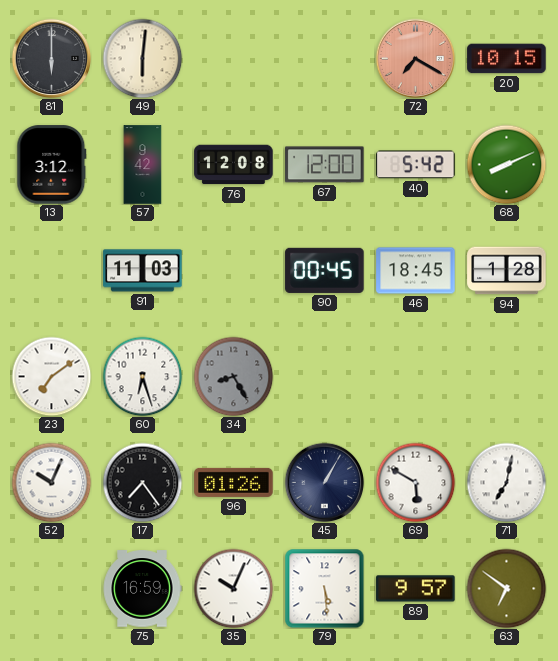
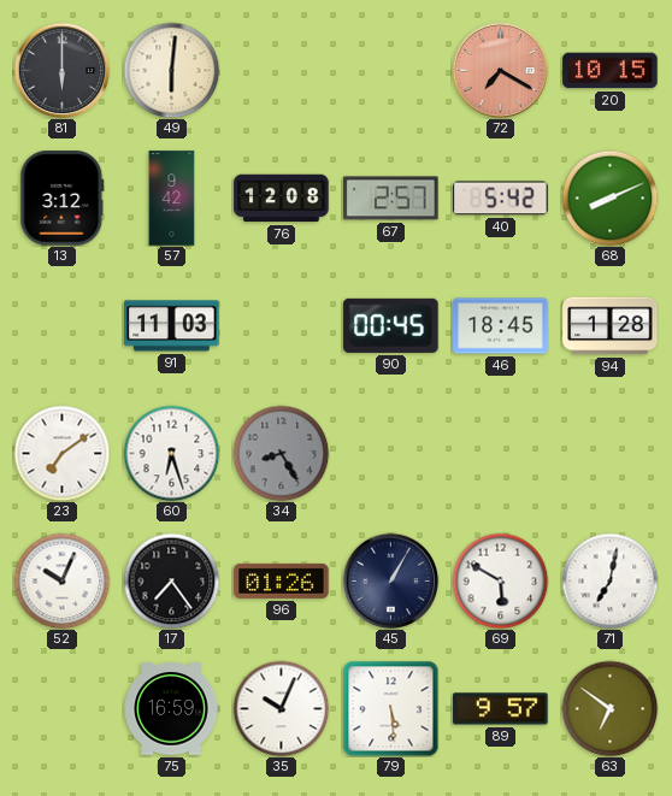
67: 12:00 -> 2:57 (391, 199)
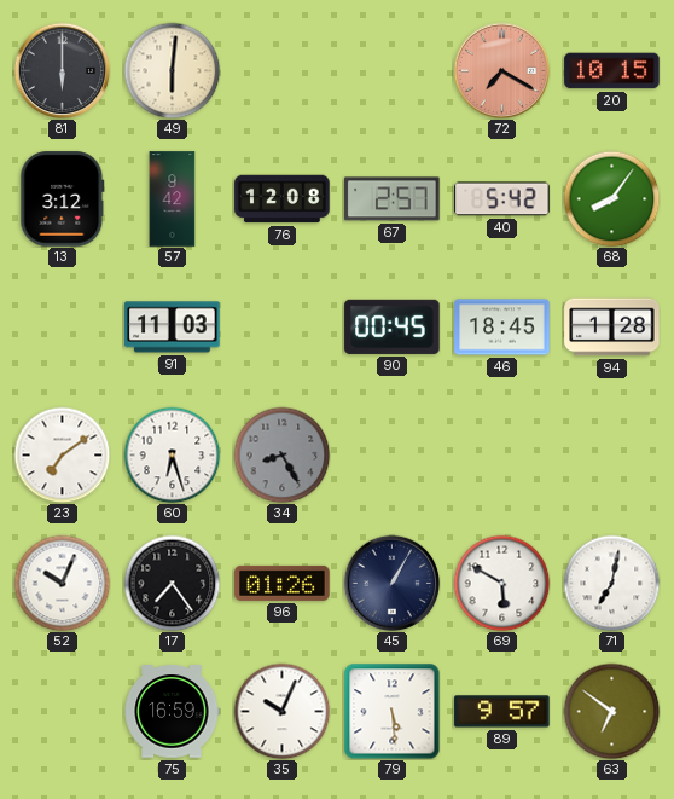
68: 8:11 -> 8:06 (611, 198)
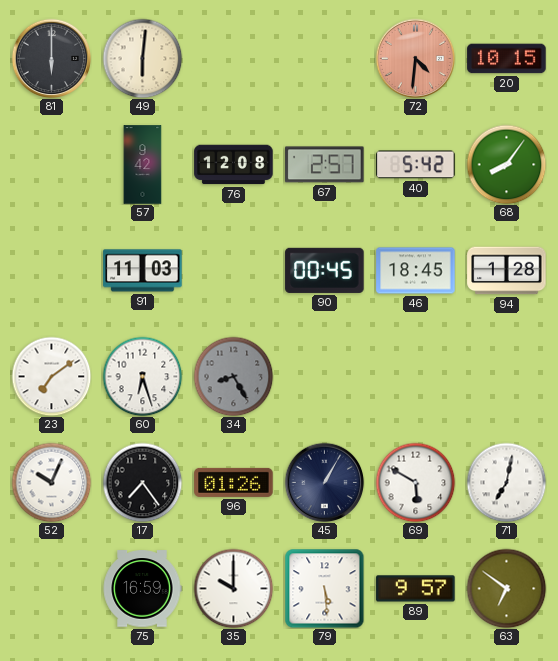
72: 7:20 -> 4:31 (415, 58)
13: 3:12 -> none (63, 199)
35: 10:04 -> 10:00 (233, 588)
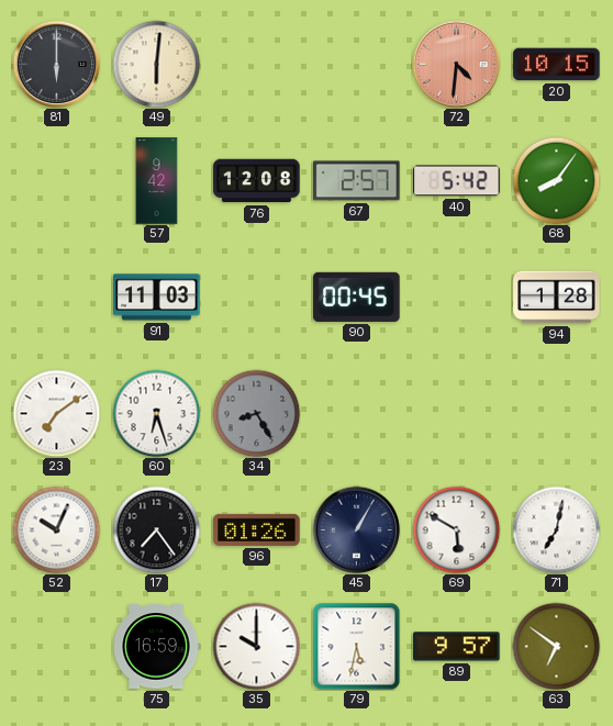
46: 18:45 -> none (416, 271)
79: 5:29 -> 5:32 (356, 646)
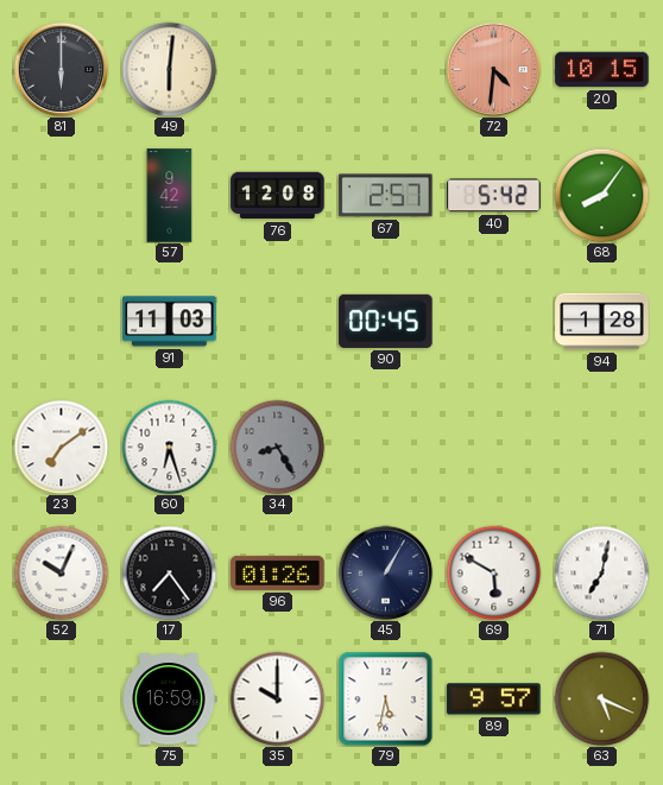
63: 6:51 -> 5:19 (601, 698)
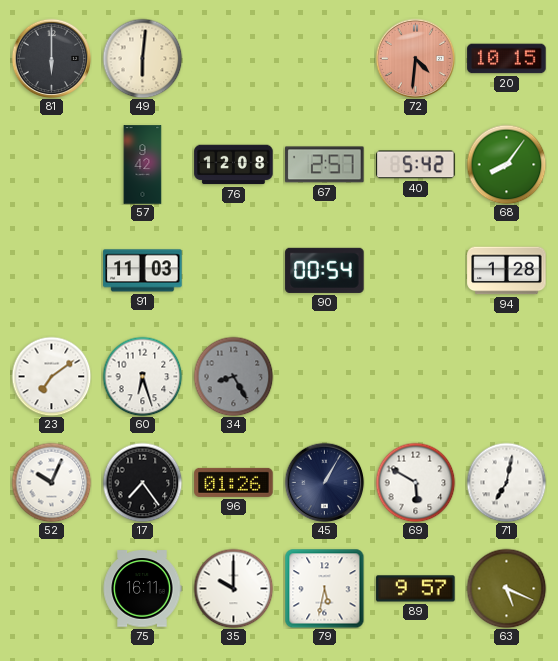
90: 00:45 -> 00:54 (325, 270)
75: 16:59 -> 16:11 (142, 589)
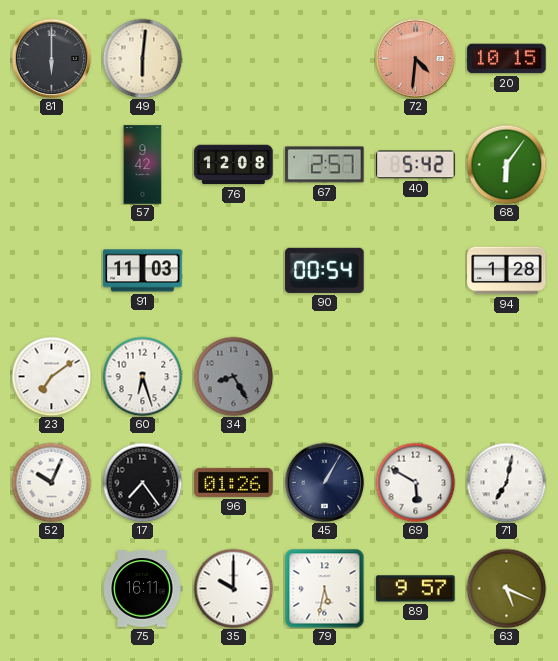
68: 8:06 -> 6:06 (506, 164)
